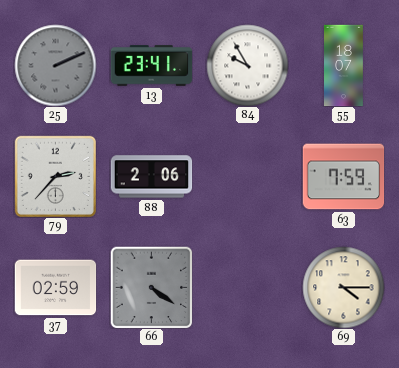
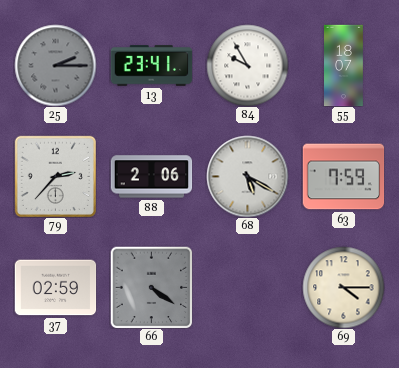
25: 2:11 -> 2:15 (55, 65)
68: none -> 5:20 (247, 176)
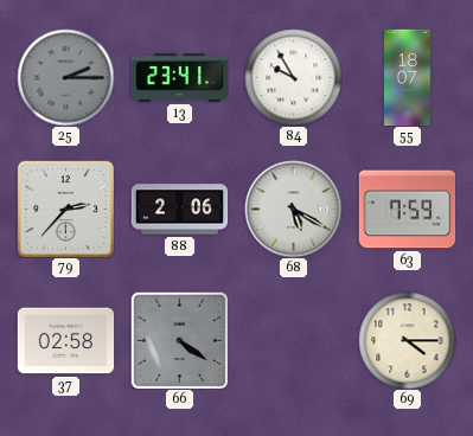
37: 02:59 -> 02:58 (65, 341)
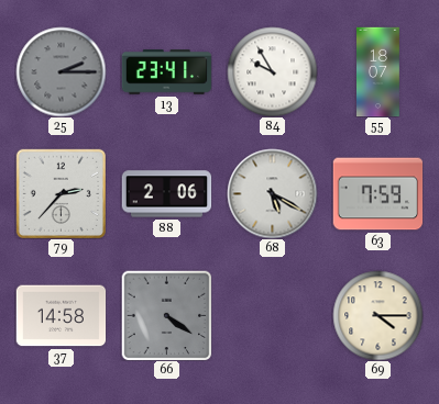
37: 02:58 -> 14:58 (61, 316)
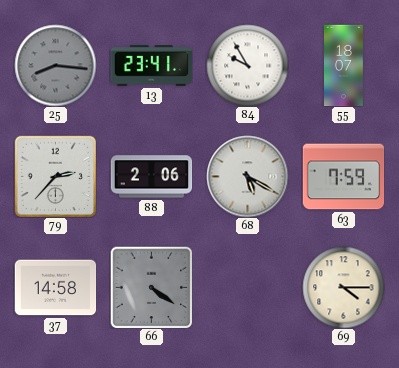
25: 2:15 -> 8:16 (55, 65)
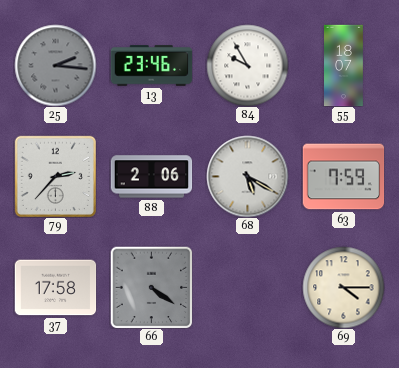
25: 8:16 -> 2:16 (55, 65)
13: 23:41 -> 23:46 (151, 66)
37: 14:58 -> 17:58 (55, 288)
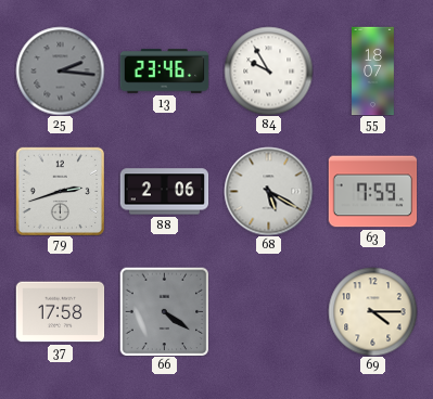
79: 2:37 -> 2:42 (60, 191)
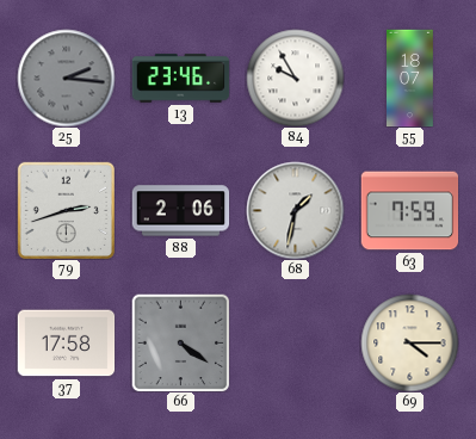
68: 5:20 -> 1:32 (295, 210)
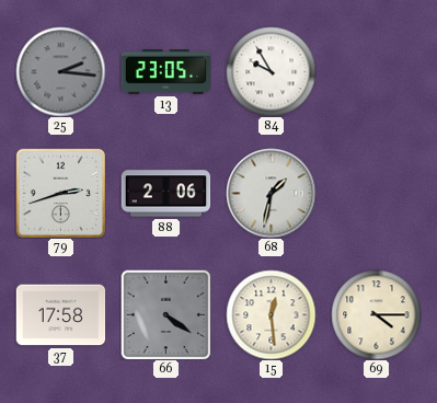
13: 23:46 -> 23:05 (165, 72)
55: 18:07 -> none (410, 78)
63: 7:59 -> none (409, 211)
15: none -> 12:29 (271, 314)
